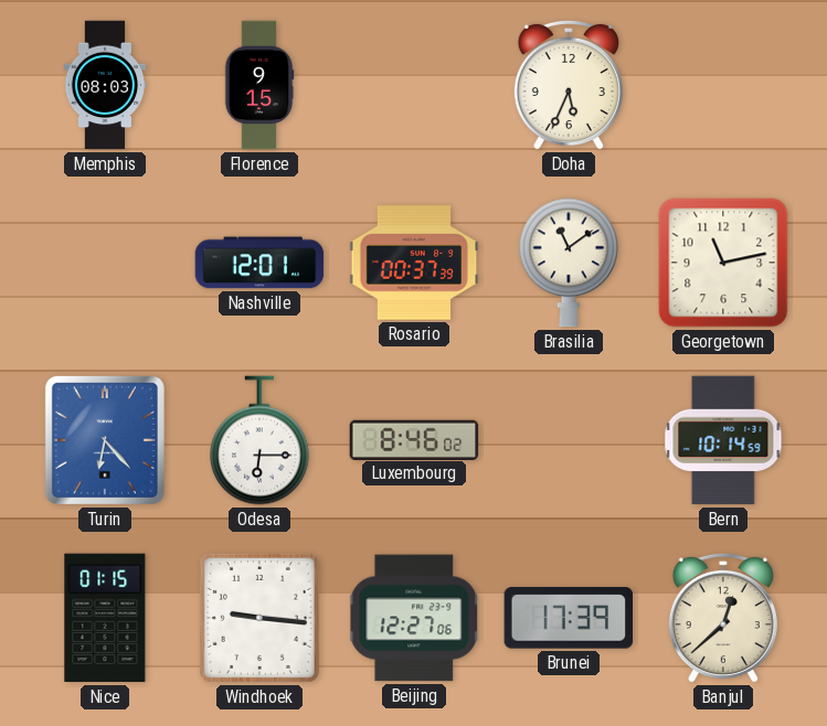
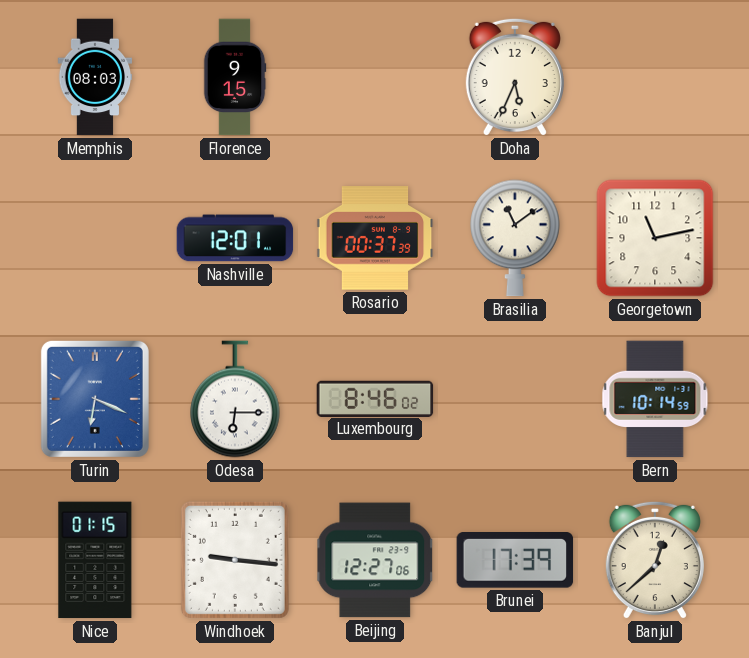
Turin: 6:23 -> 6:19 (95, 399)
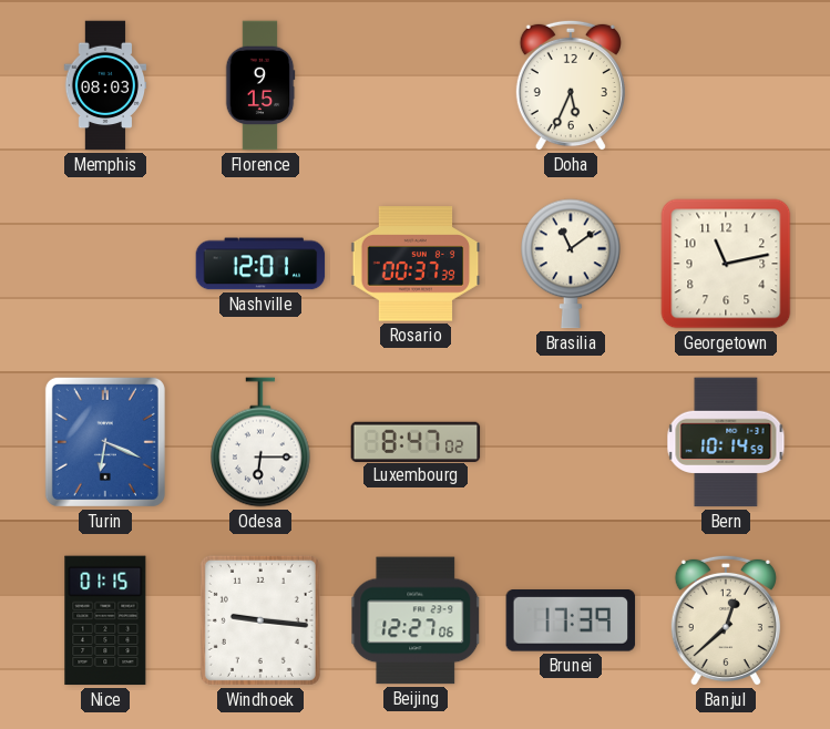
Luxembourg: 8:46 -> 8:47 (416, 441)
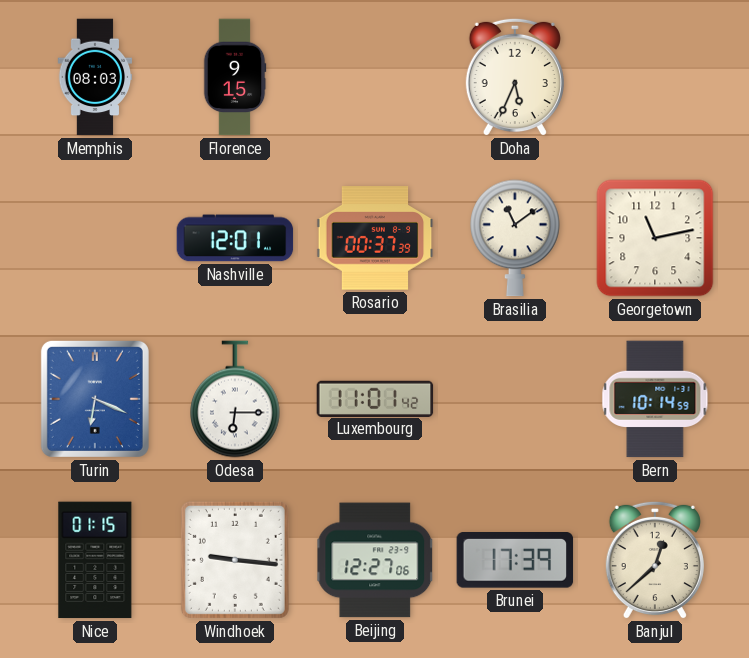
Luxembourg: 8:47 -> 11:01 (375, 398)
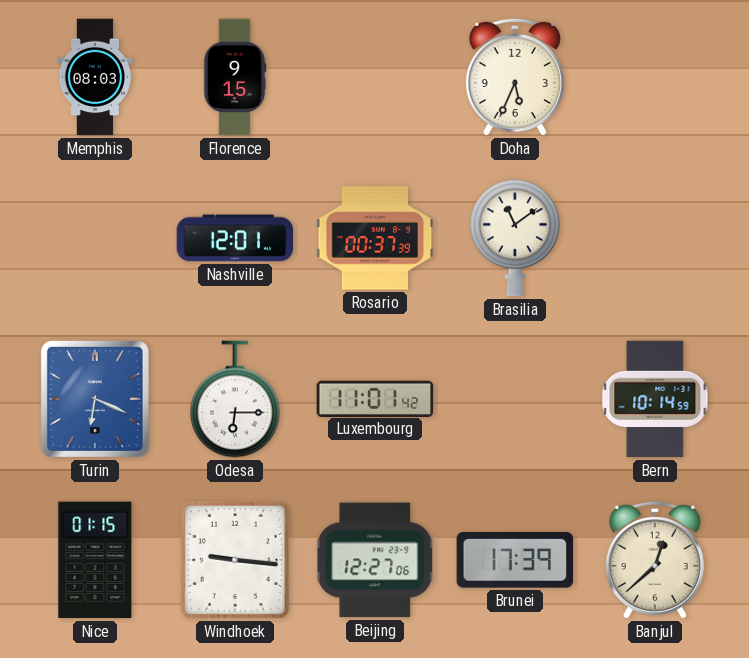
Georgetown: 11:13 -> none (655, 238)
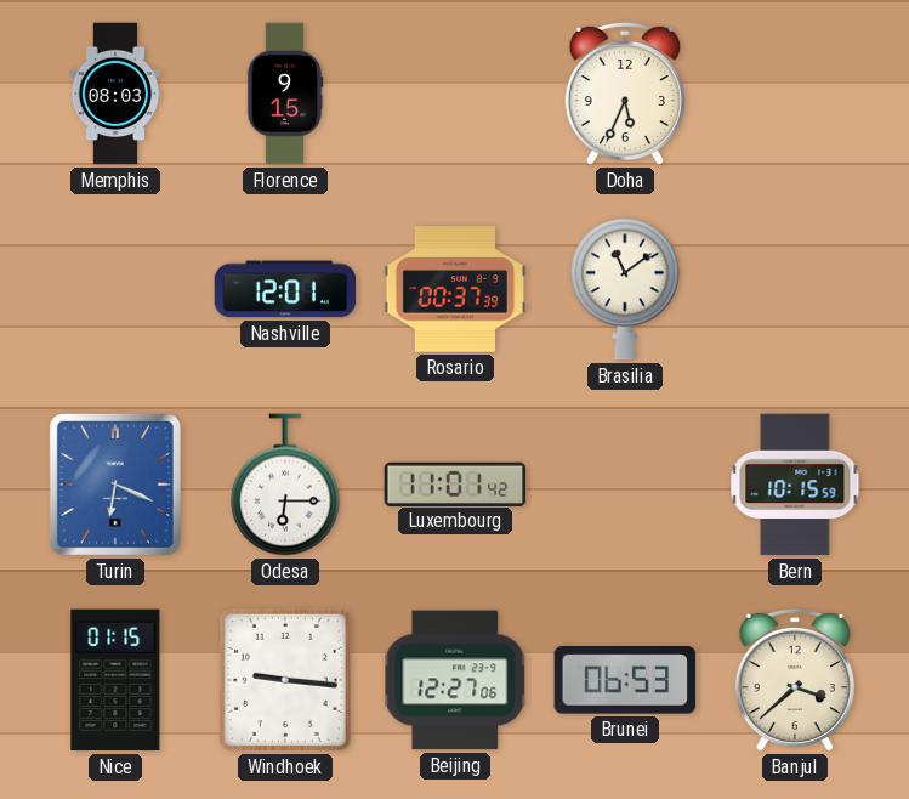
Bern: 10:14 -> 10:15 (795, 484)
Brunei: 17:39 -> 06:53 (625, 680)
Banjul: 12:38 -> 3:38 (795, 680)
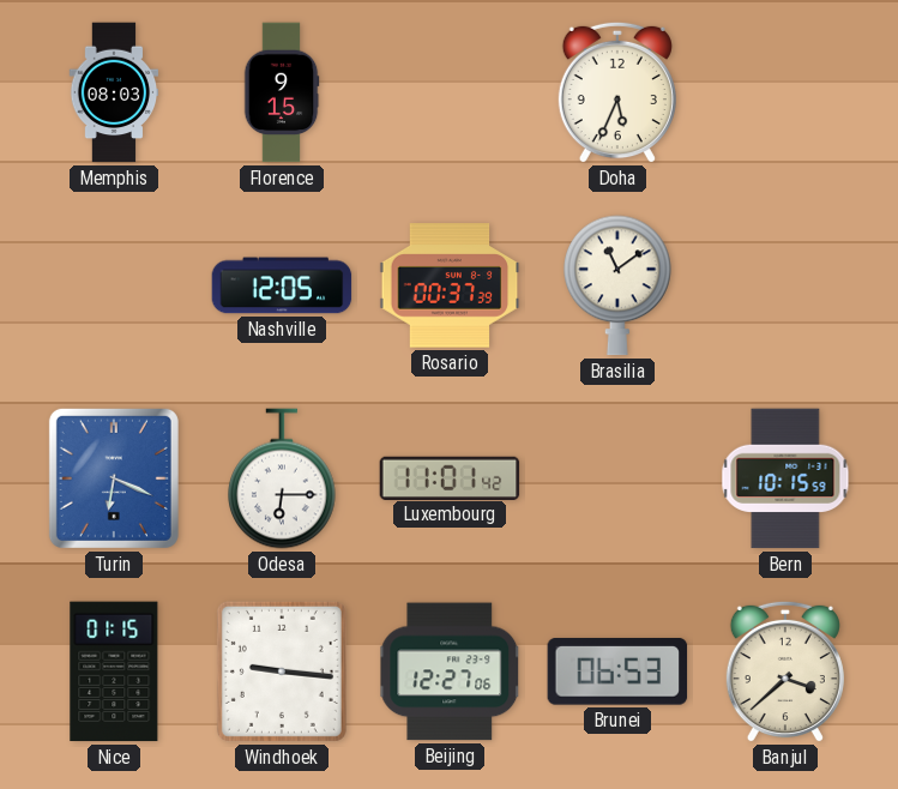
Nashville: 12:01 -> 12:05 (282, 285)
